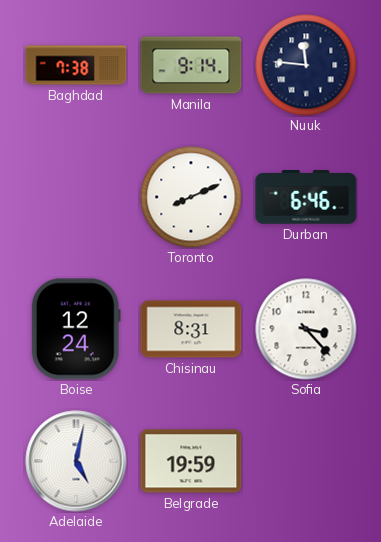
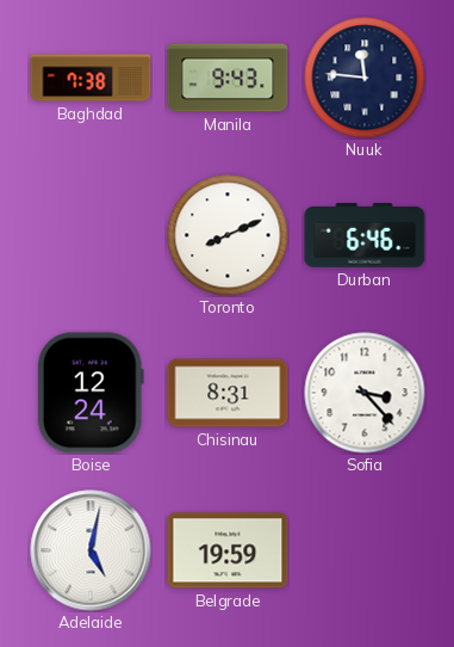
Manila: 9:14 -> 9:43 (228, 78)
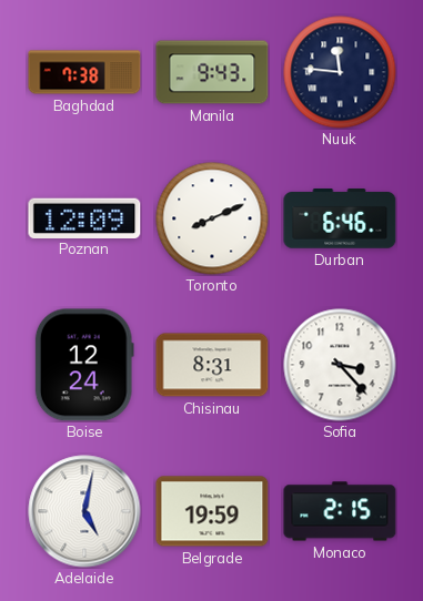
Poznan: none -> 12:09 (84, 217)
Monaco: none -> 2:15 (340, 511)
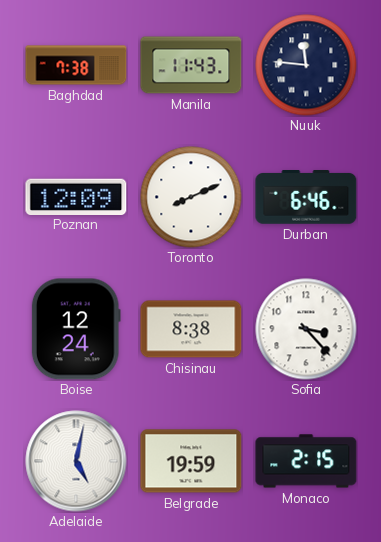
Manila: 9:43 -> 11:43 (191, 65)
Chisinau: 8:31 -> 8:38 (191, 329)
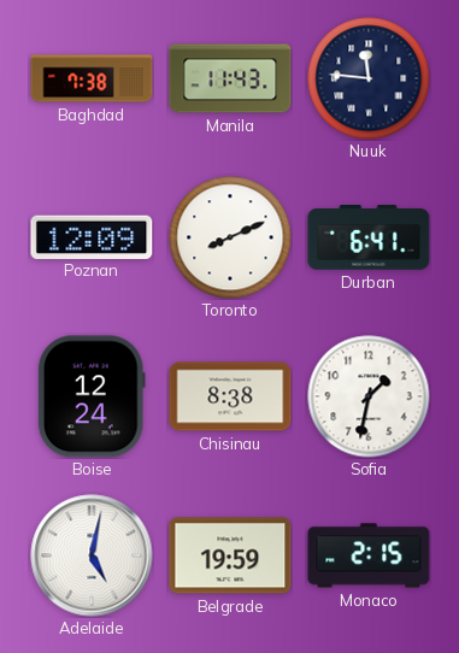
Durban: 6:46 -> 6:41 (369, 239)
Sofia: 3:23 -> 1:32 (369, 396)
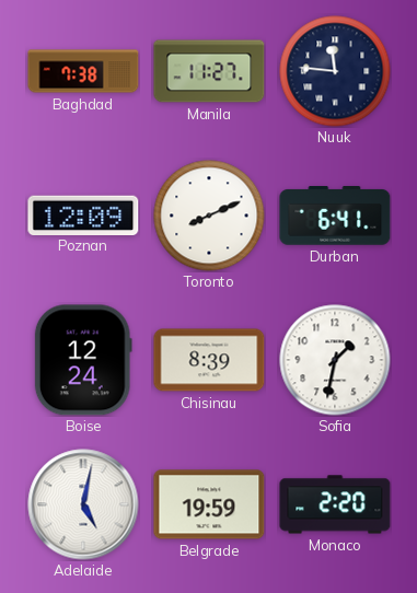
Manila: 11:43 -> 11:27 (209, 71)
Chisinau: 8:38 -> 8:39 (209, 360)
Monaco: 2:15 -> 2:20 (335, 504)
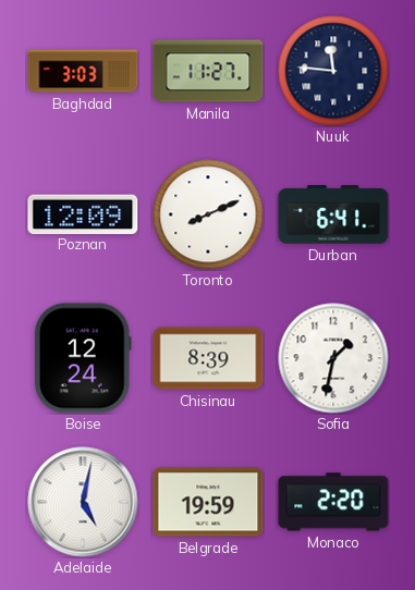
Baghdad: 7:38 -> 3:03 (83, 71)
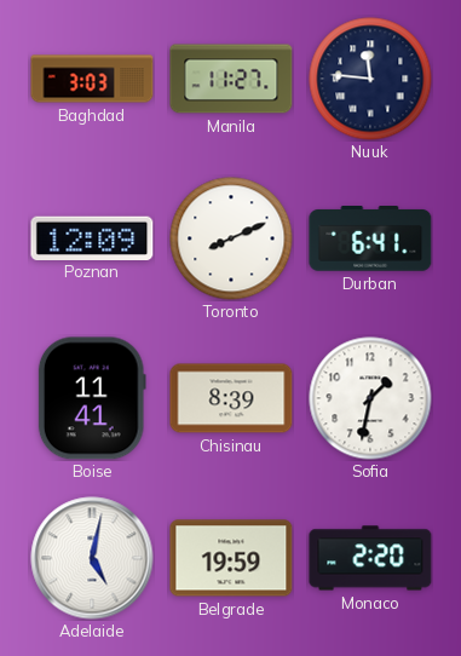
Boise: 12:24 -> 11:41 (92, 398)
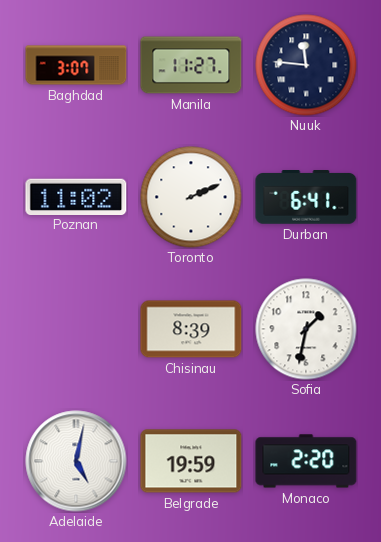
Baghdad: 3:03 -> 3:07 (76, 65)
Poznan: 12:09 -> 11:02 (76, 196)
Toronto: 8:11 -> 2:11 (191, 197)
Boise: 11:41 -> none (92, 398)
